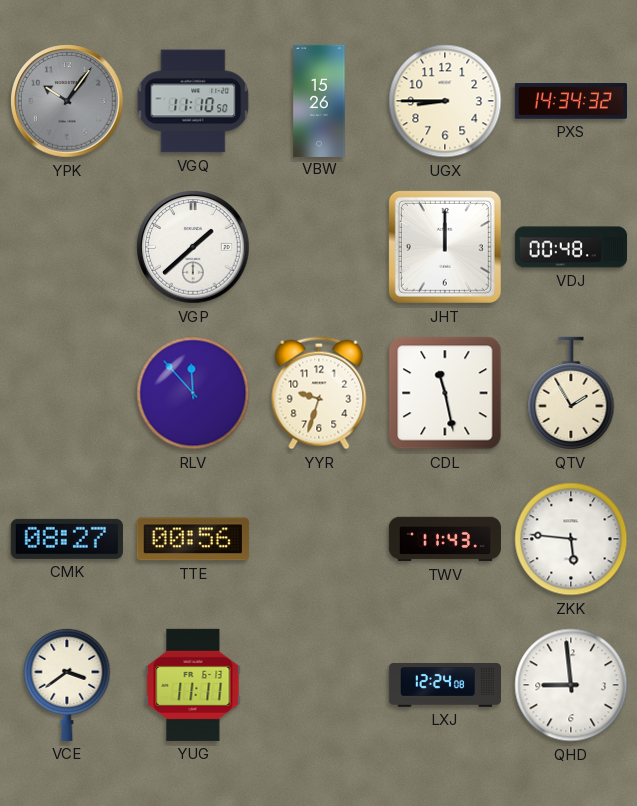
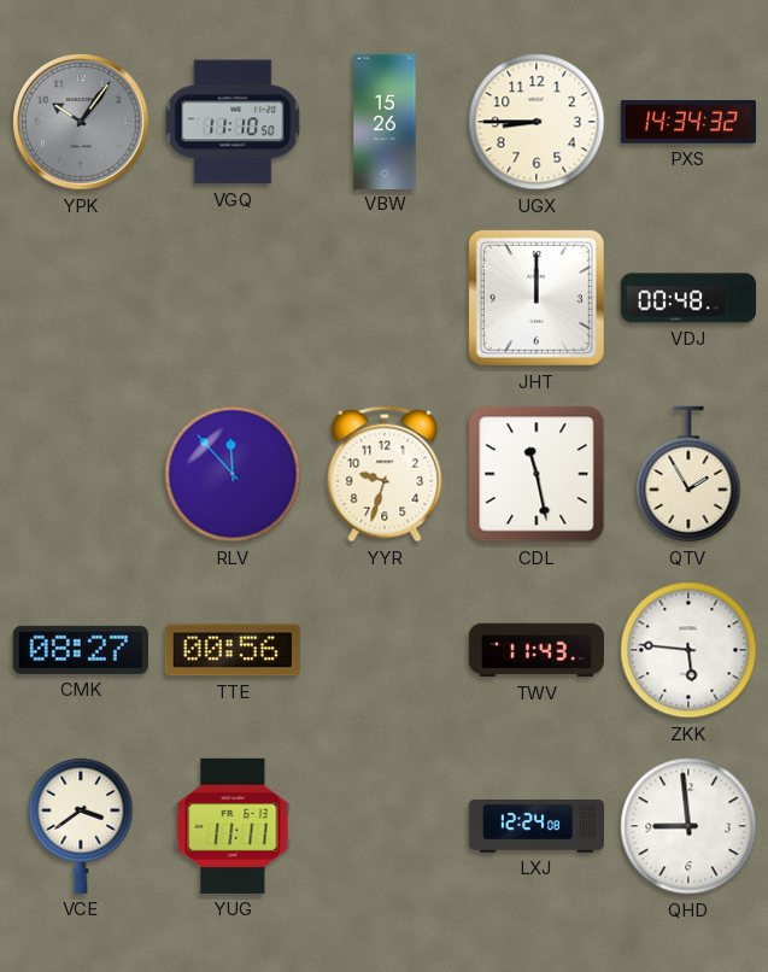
VGP: 1:38 -> none (193, 247)
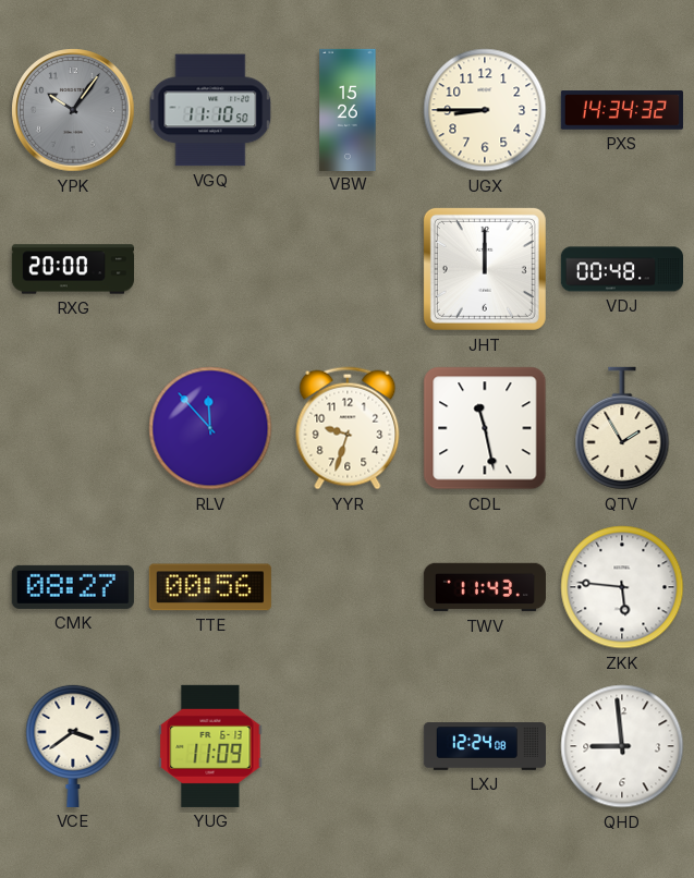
RXG: none -> 20:00 (72, 269)
YUG: 11:11 -> 11:09 (210, 746)
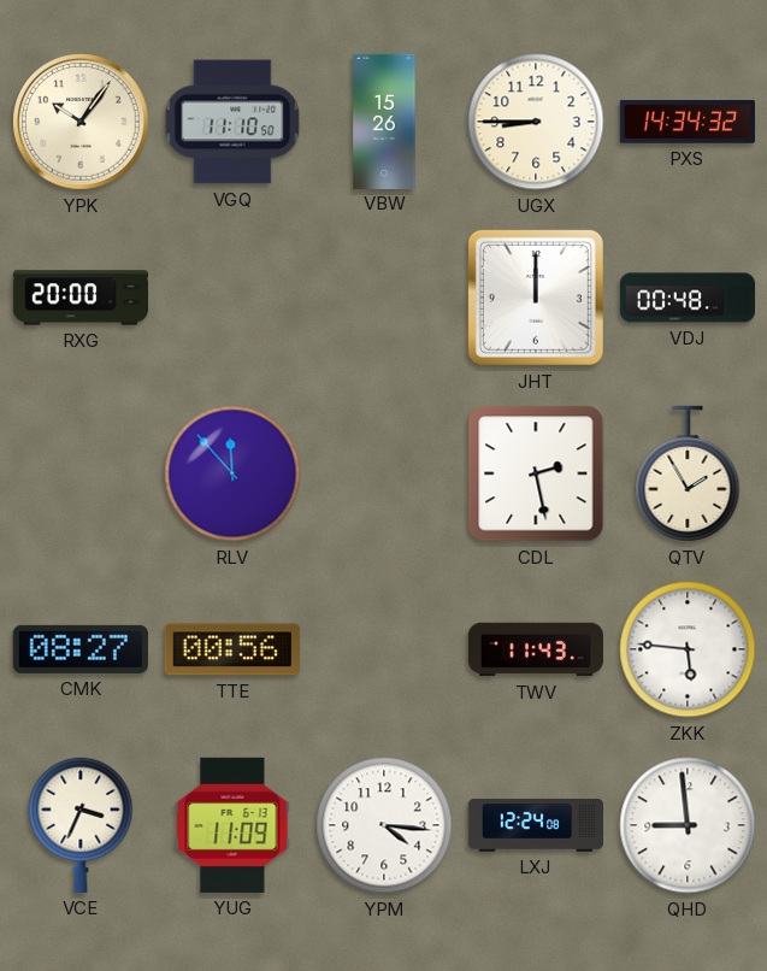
YPK dial: grey -> cream (81, 122)
YYR: 9:33 -> none (348, 428)
CDL: 11:28 -> 2:28 (536, 473)
VCE: 3:39 -> 3:34 (81, 824)
YPM: none -> 4:16 (384, 825)
